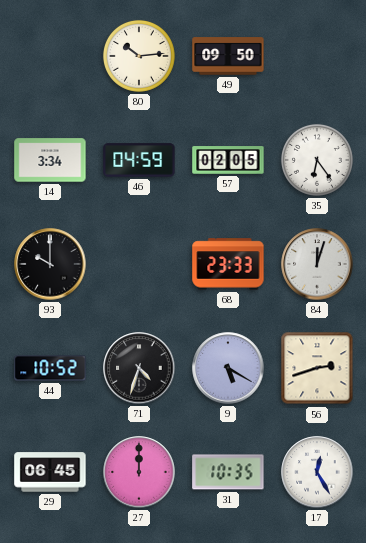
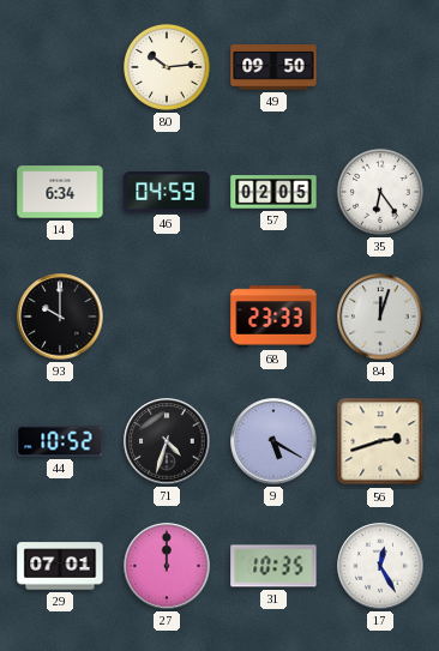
14: 3:34 -> 6:34 (60, 192)
29: 06:45 -> 07:01 (60, 566)
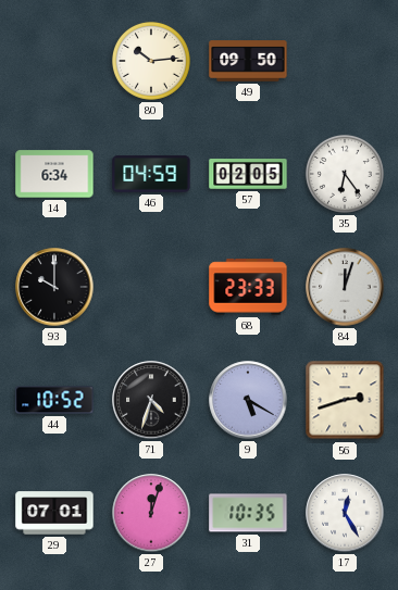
27: 12:00 -> 12:03 (151, 513)
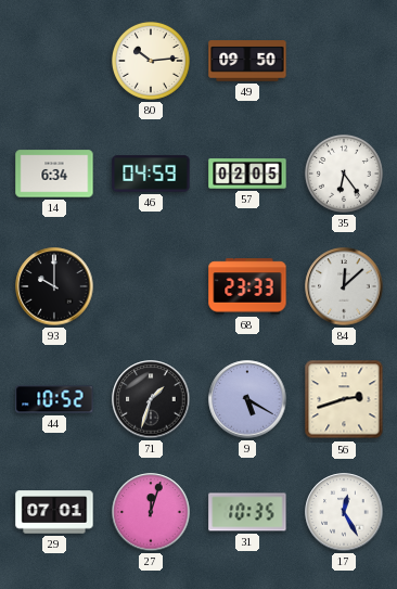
84: 12:03 -> 12:08 (344, 286)
71: 4:33 -> 1:33 (151, 399)
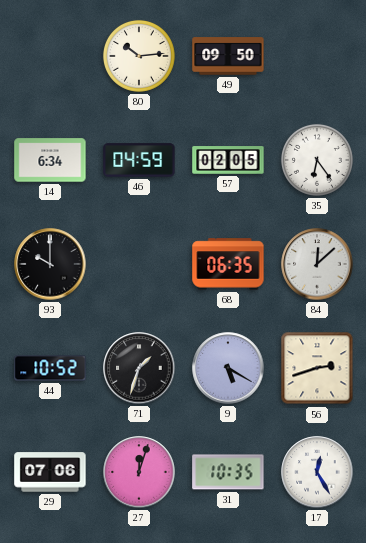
68: 23:33 -> 06:35 (228, 264)
29: 07:01 -> 07:06 (50, 472)
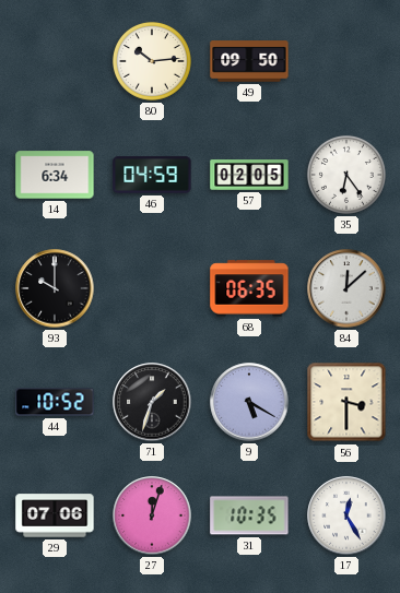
56: 2:42 -> 3:30 (346, 402)
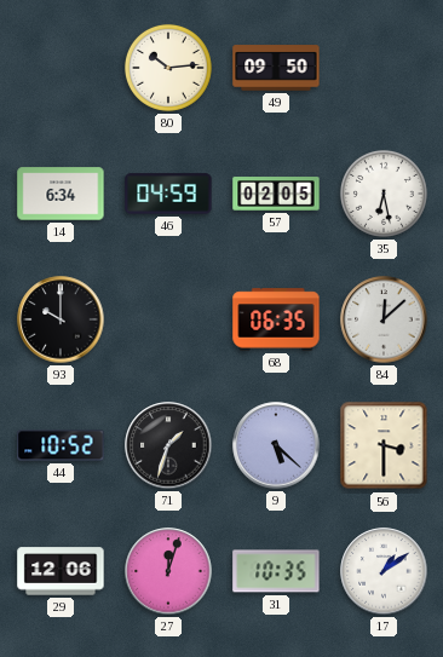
35: 6:24 -> 6:28 (384, 194)
9: 5:20 -> 5:22 (276, 445)
29: 07:06 -> 12:06 (61, 571)
17: 12:25 -> 1:09 (384, 571)
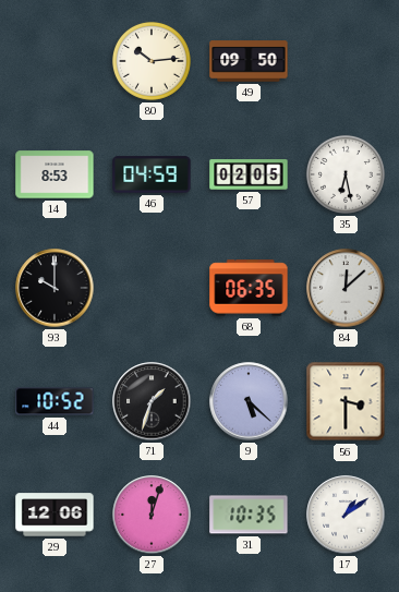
14: 6:34 -> 8:53 (55, 174)
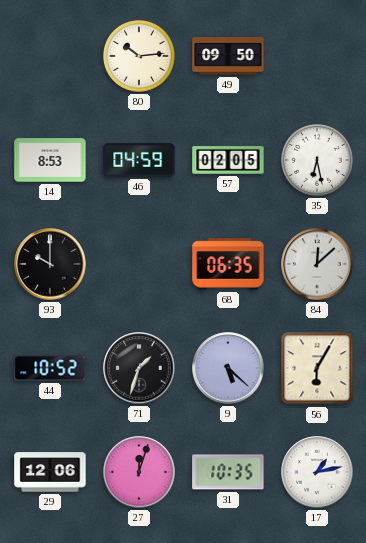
56: 3:30 -> 6:05 (317, 368)
17: 1:09 -> 1:13 (317, 472)
